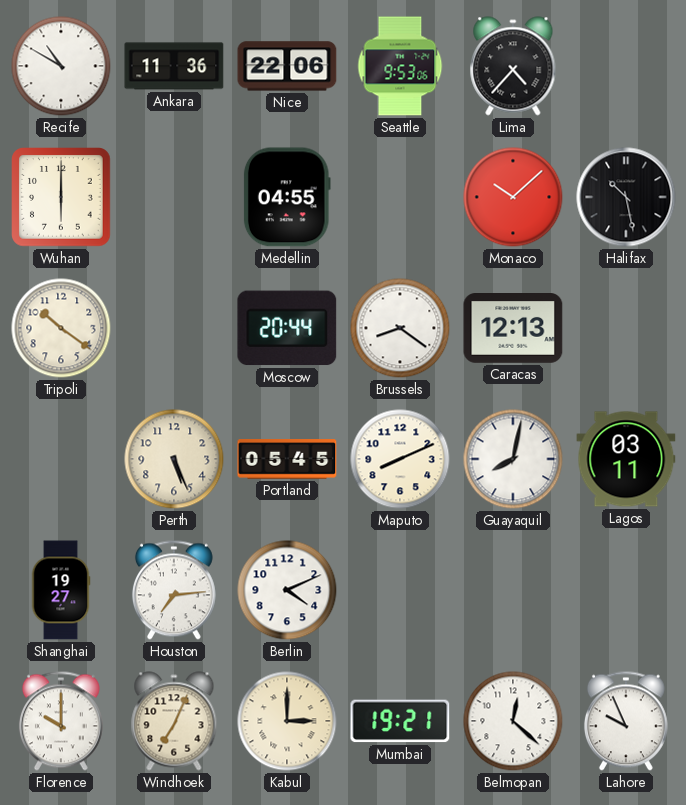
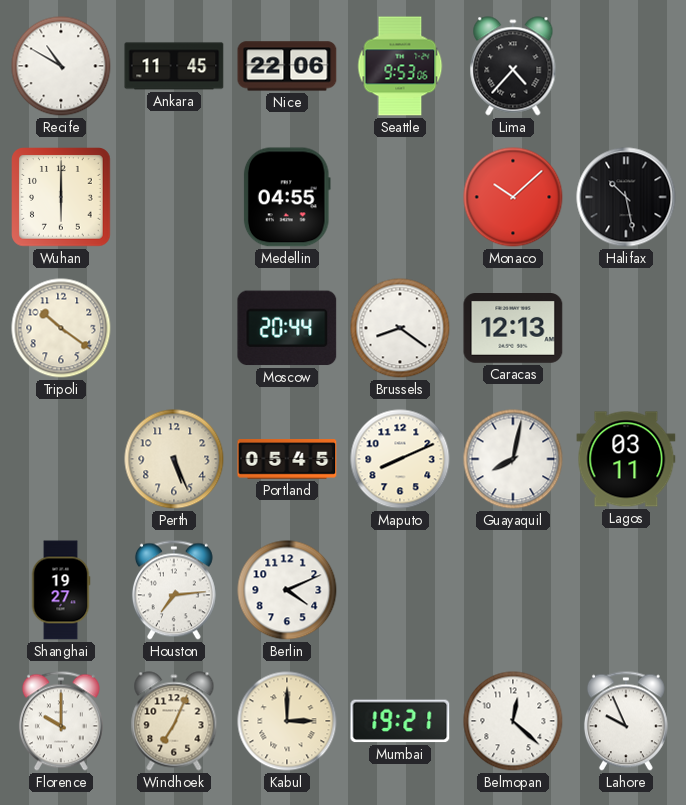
Ankara: 11:36 -> 11:45 (174, 66)
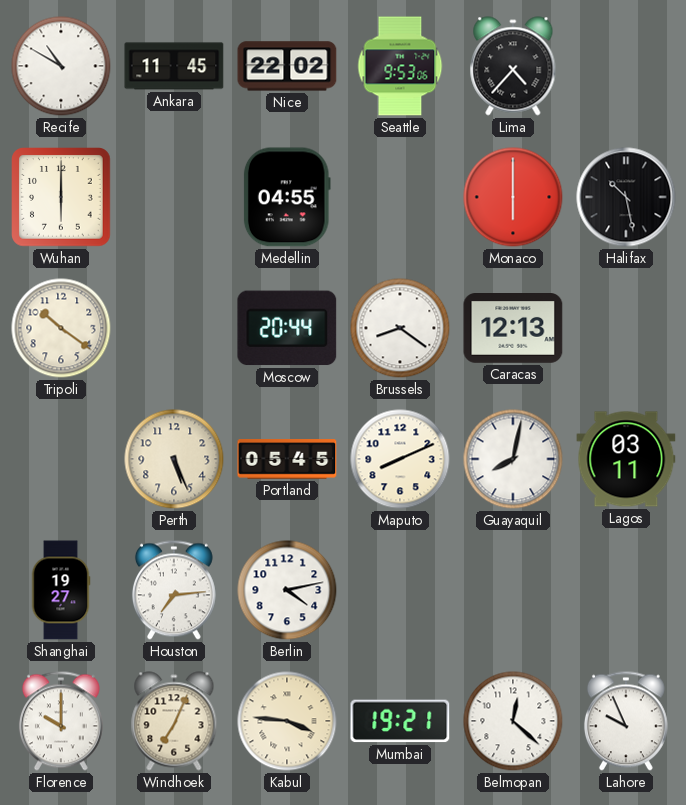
Nice: 22:06 -> 22:02 (287, 66)
Monaco: 10:08 -> 6:00 (513, 197)
Berlin: 4:11 -> 4:13 (287, 590)
Kabul: 3:00 -> 3:46 (287, 721)
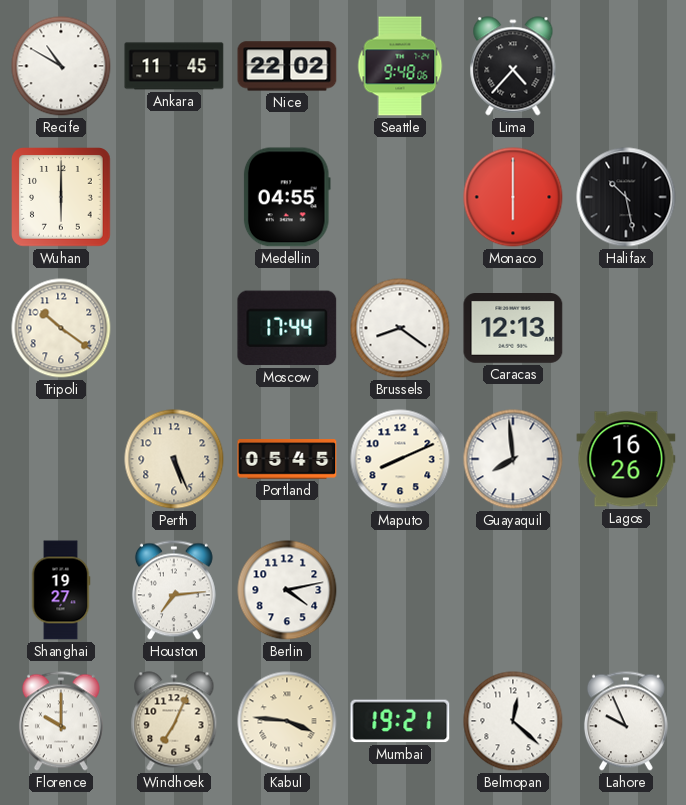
Seattle: 9:53 -> 9:48 (400, 66)
Moscow: 20:44 -> 17:44 (287, 328)
Guayaquil: 8:02 -> 7:59 (513, 459)
Lagos: 03:11 -> 16:26 (626, 459)
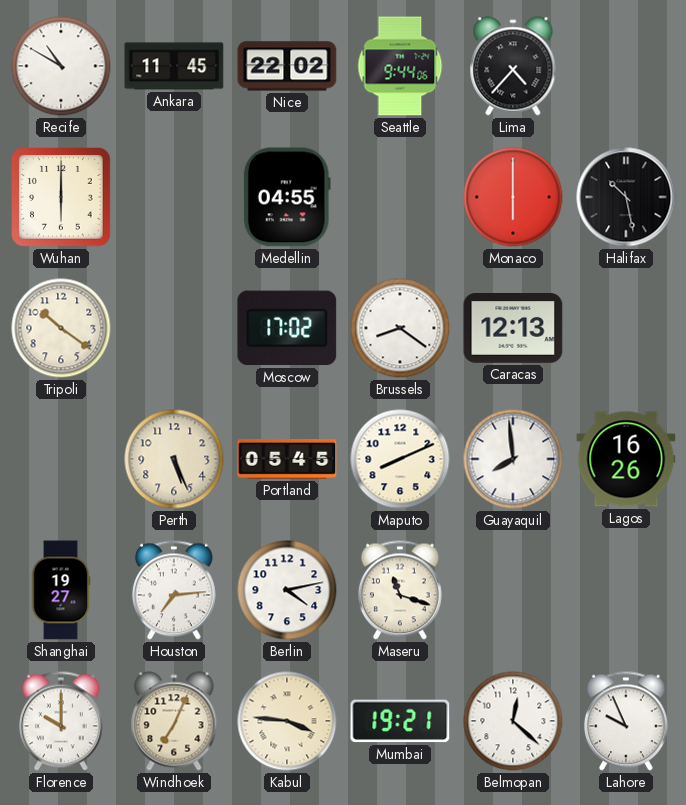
Seattle: 9:48 -> 9:44 (400, 66)
Moscow: 17:44 -> 17:02 (287, 328)
Maseru: none -> 11:18 (400, 590)
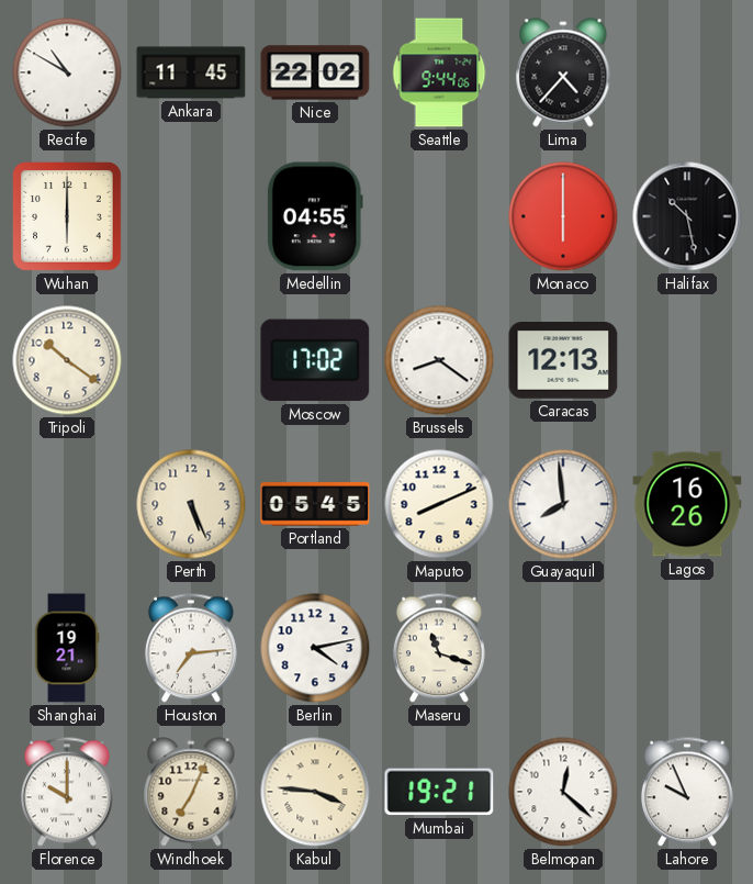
Shanghai: 19:27 -> 19:21 (67, 648)
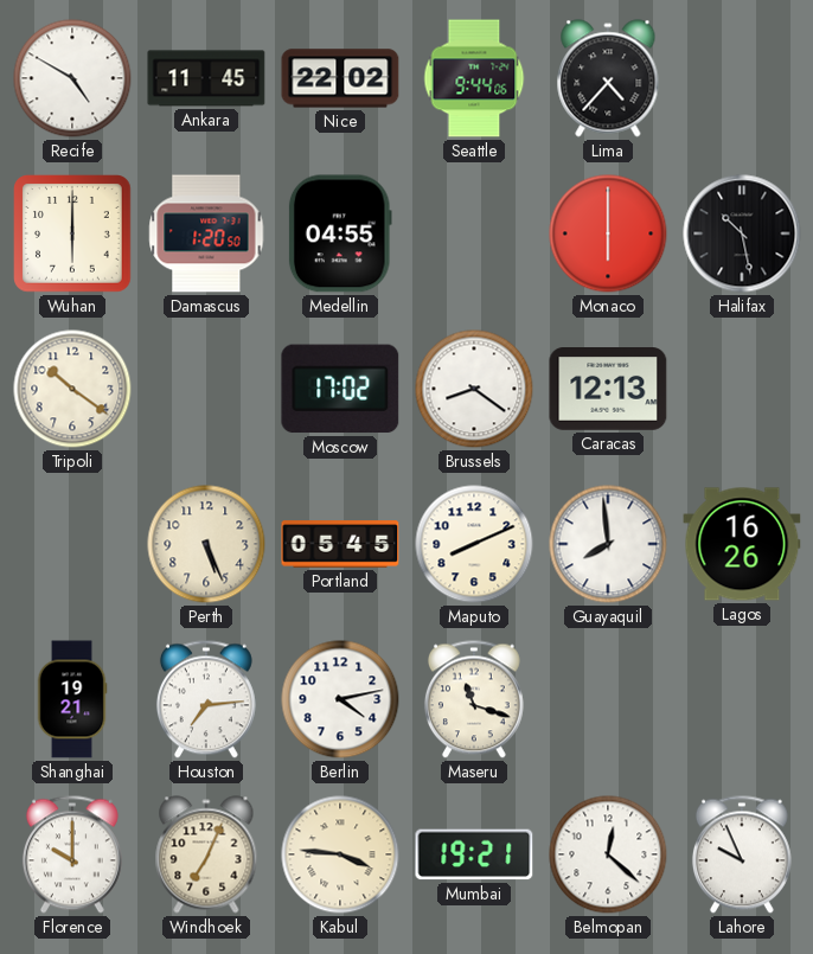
Recife: 10:50 -> 4:50 (72, 78)
Damascus: none -> 1:20 (206, 233)
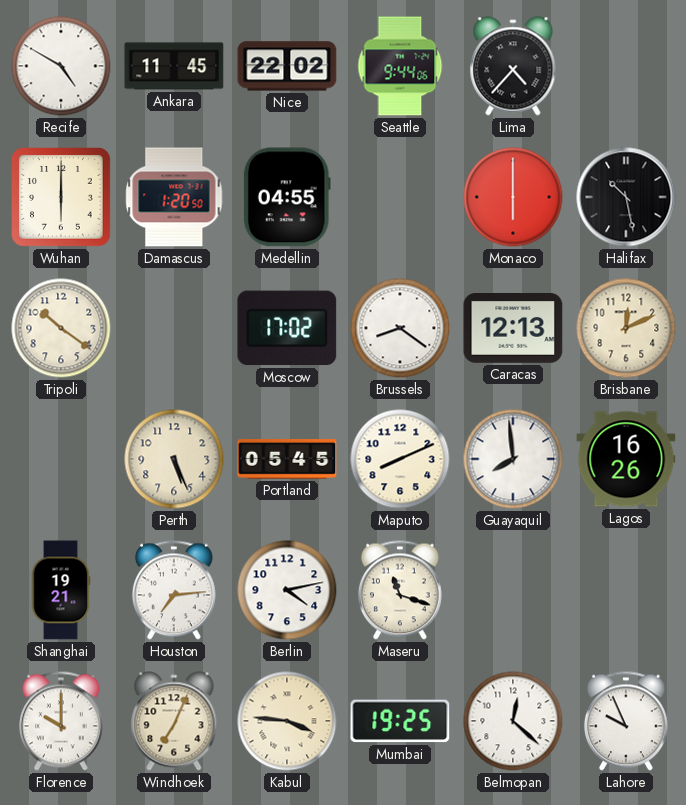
Brisbane: none -> 12:11 (626, 328)
Mumbai: 19:21 -> 19:25 (400, 721)
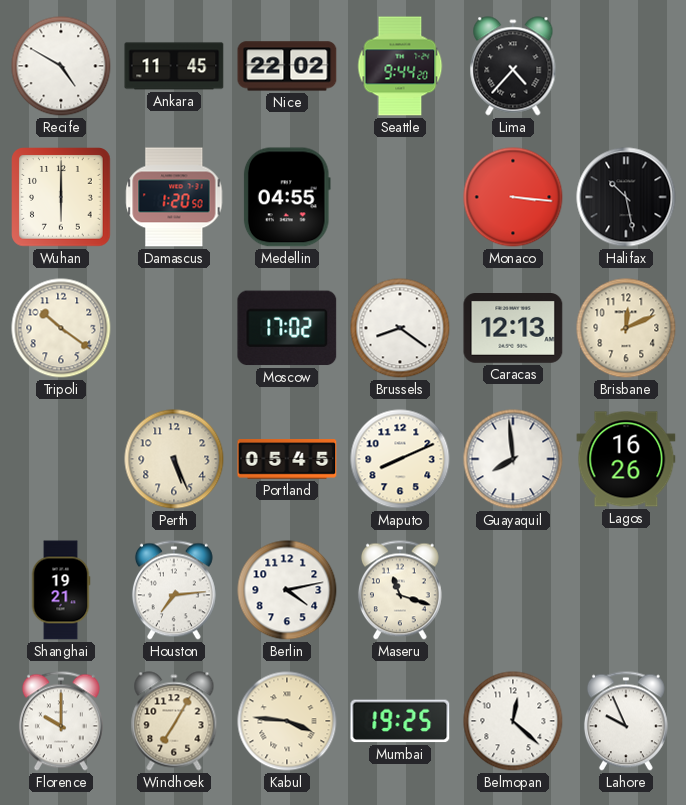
Seattle: 9:44:06 -> 9:44:20 (400, 66)
Monaco: 6:00 -> 3:16 (513, 197)
Windhoek: 7:04 -> 7:05 (174, 721)
